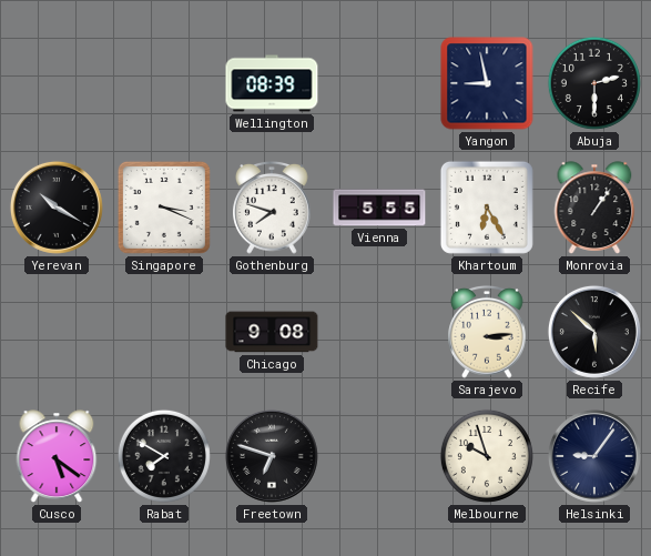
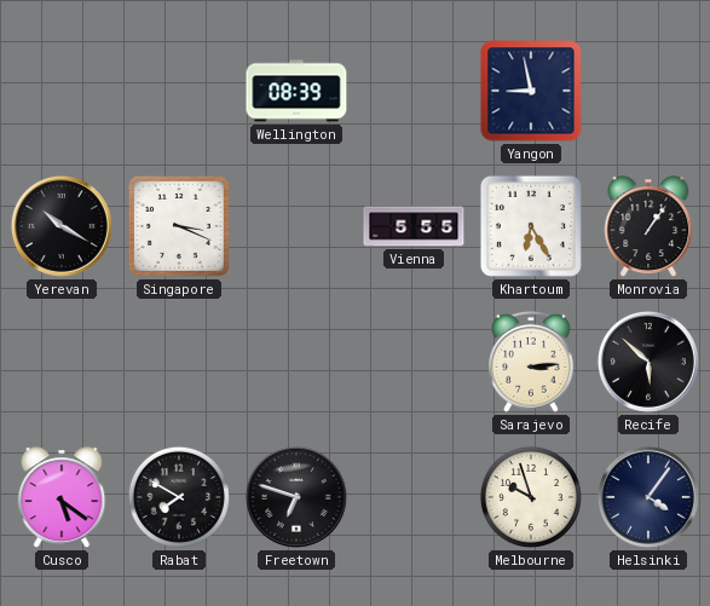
Abuja: 2:30 -> none (594, 83)
Gothenburg: 7:48 -> none (272, 209)
Chicago: 9:08 -> none (272, 332)
Helsinki: 9:06 -> 4:06 (648, 497)
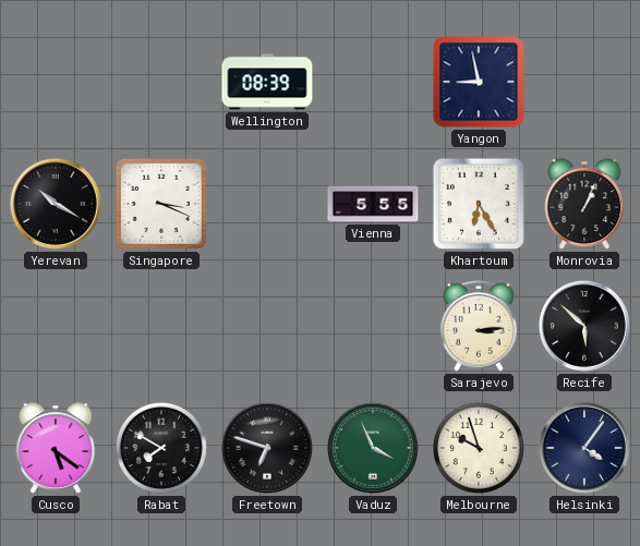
Monrovia: 1:06 -> 1:04 (584, 204)
Vaduz: none -> 3:56 (373, 448)
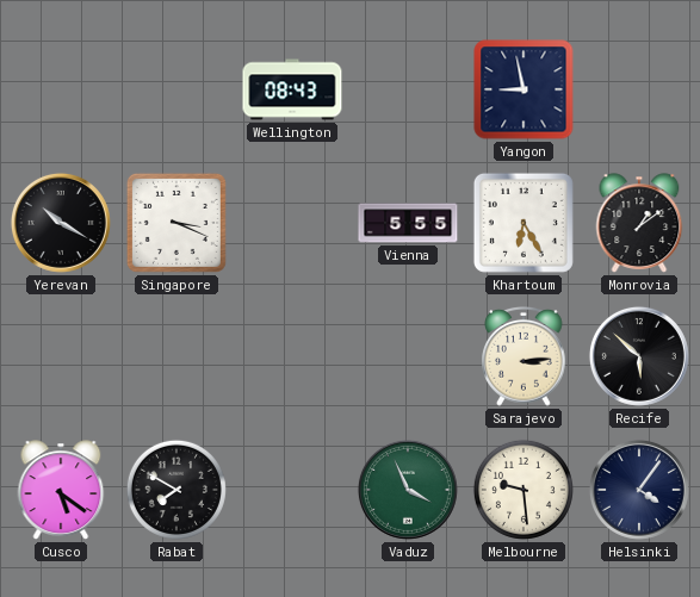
Wellington: 08:39 -> 08:43 (292, 89)
Monrovia: 1:04 -> 1:09 (639, 223)
Freetown: 6:48 -> none (267, 448)
Melbourne: 9:57 -> 9:29 (524, 490)
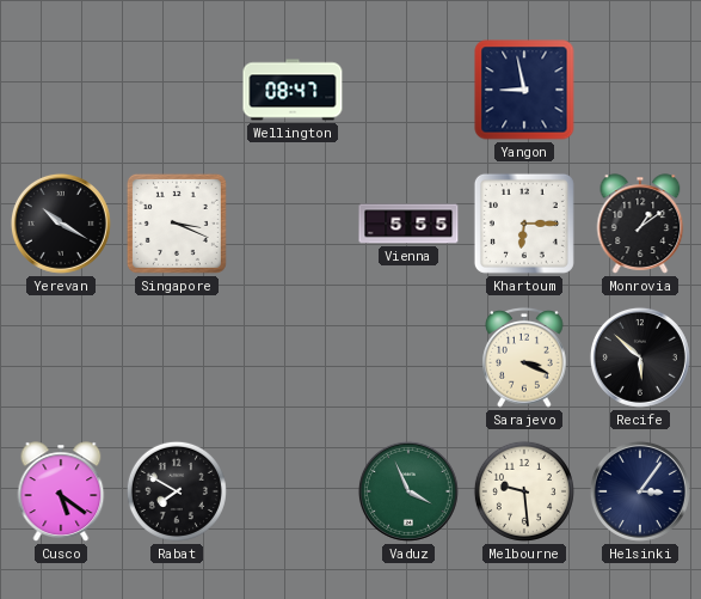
Wellington: 08:43 -> 08:47 (293, 90)
Khartoum: 6:25 -> 6:15 (524, 224)
Sarajevo: 3:14 -> 3:19 (524, 359)
Helsinki: 4:06 -> 3:06 (640, 491)
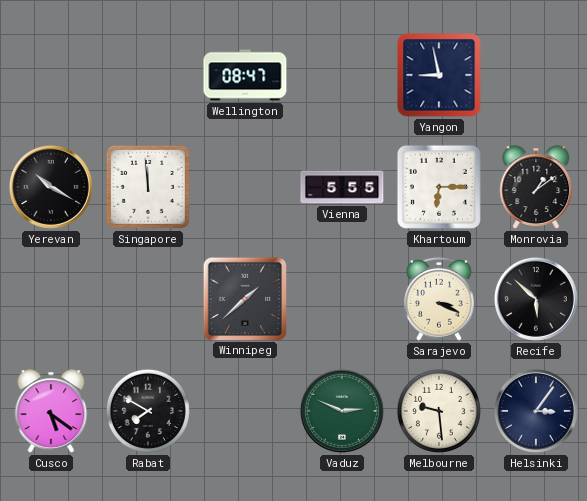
Singapore: 3:19 -> 11:59 (148, 187)
Winnipeg: none -> 1:38 (244, 298)
Vaduz: 3:56 -> 2:49 (342, 411)
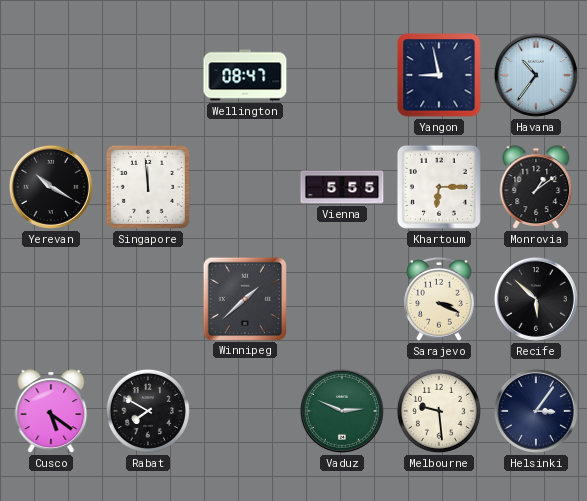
Havana: none -> 10:36 (536, 75)
